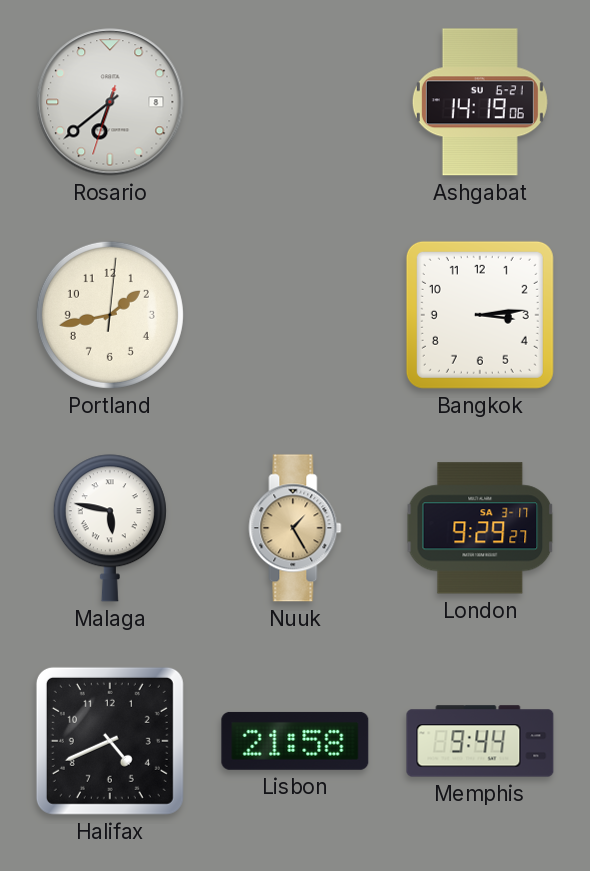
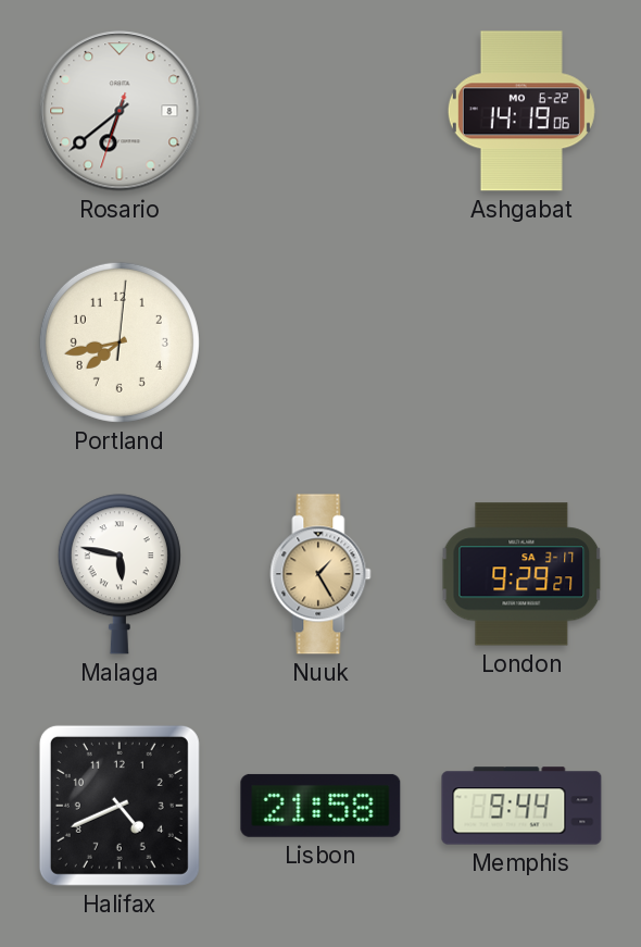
Ashgabat date: SU 6-21 -> MO 6-22 (521, 111)
Portland: 1:43 -> 7:43 (120, 342)
Bangkok: 3:14 -> none (480, 315)
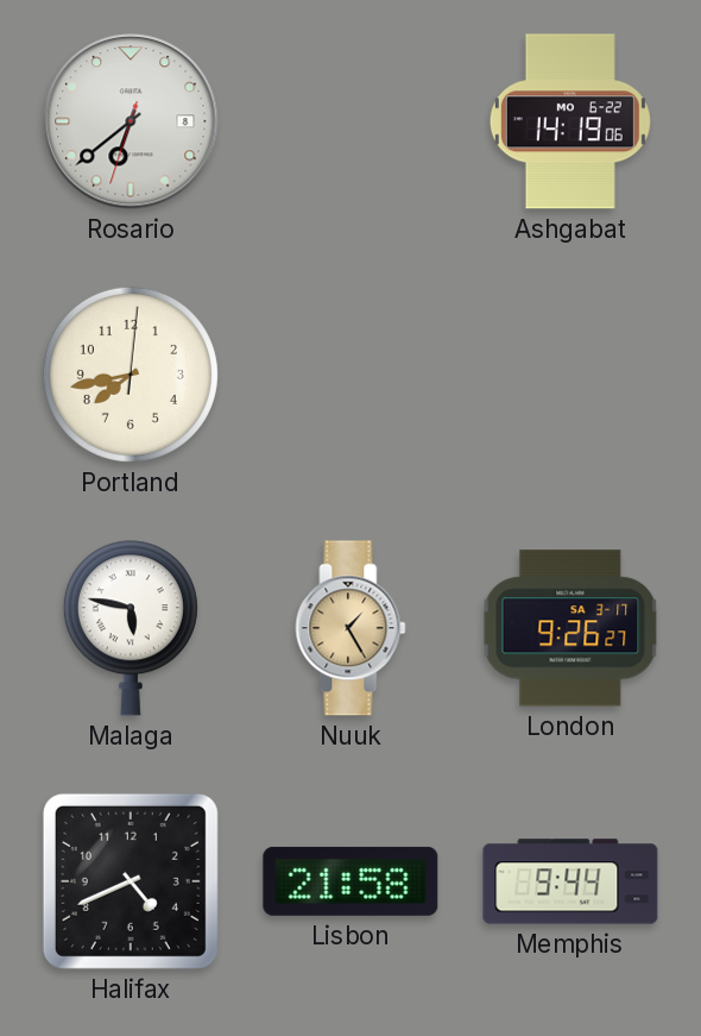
London: 9:29 -> 9:26 (570, 628)
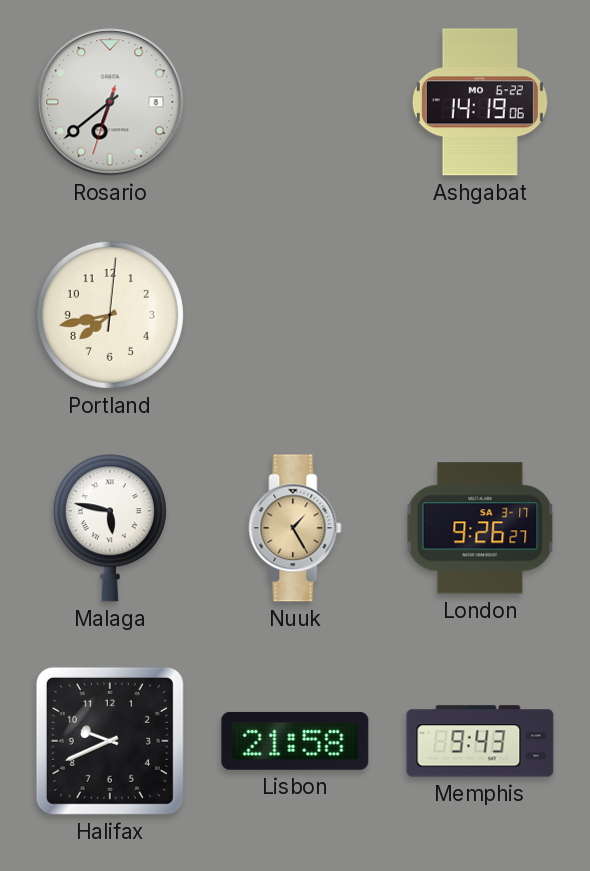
Halifax: 4:41 -> 9:41 (110, 741)
Memphis: 9:44 -> 9:43 (480, 741)
